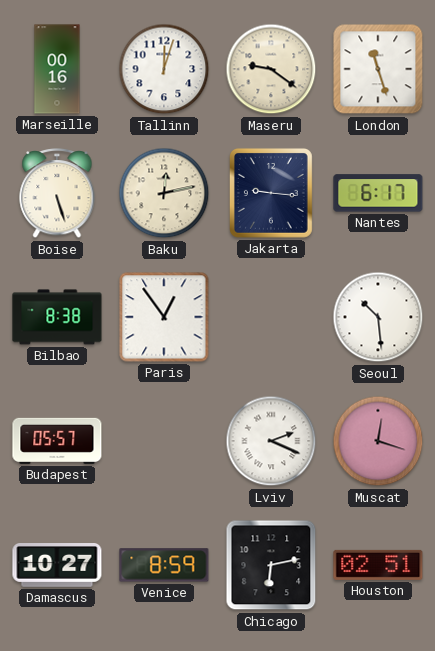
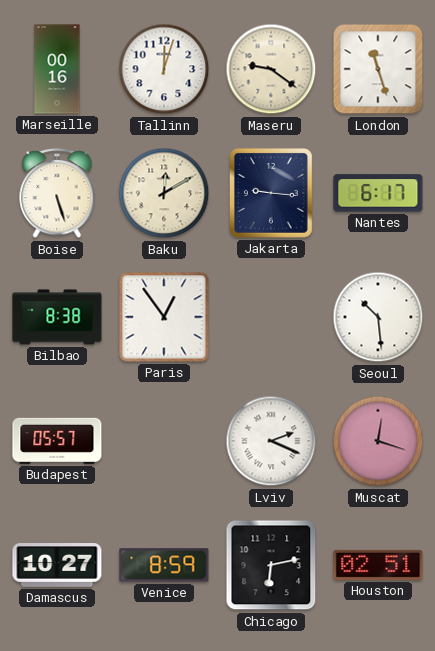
Baku: 12:13 -> 12:10 (164, 193)
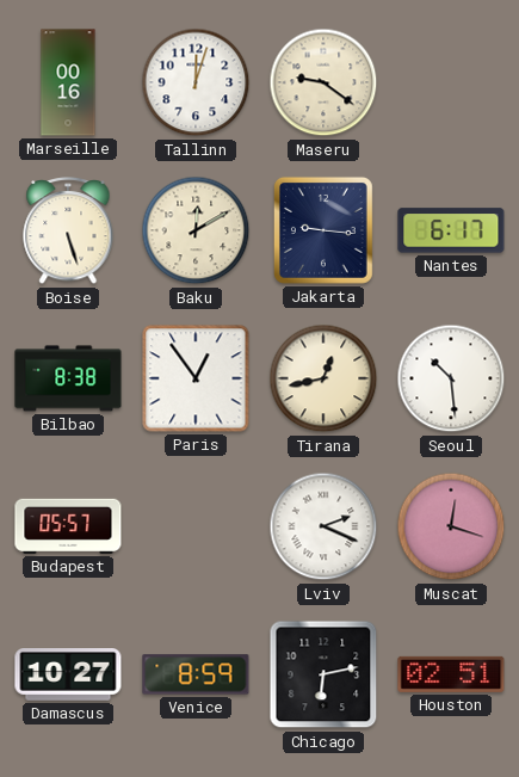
London: 11:27 -> none (378, 69)
Tirana: none -> 12:43 (323, 378)
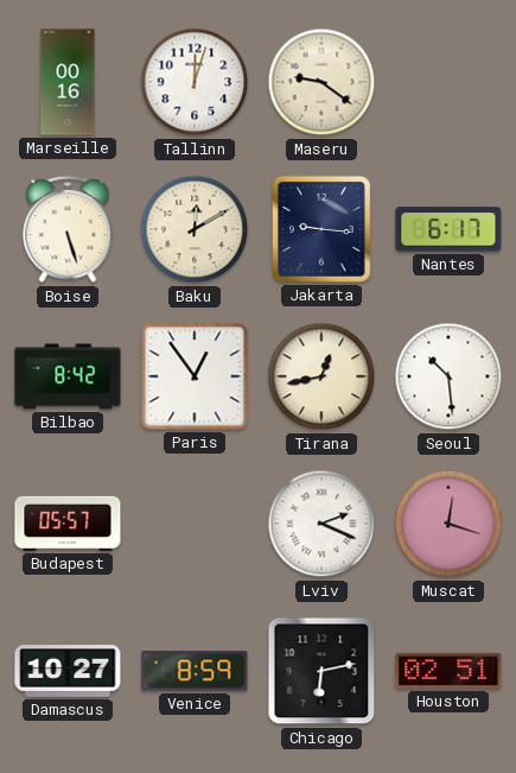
Bilbao: 8:38 -> 8:42 (68, 376)
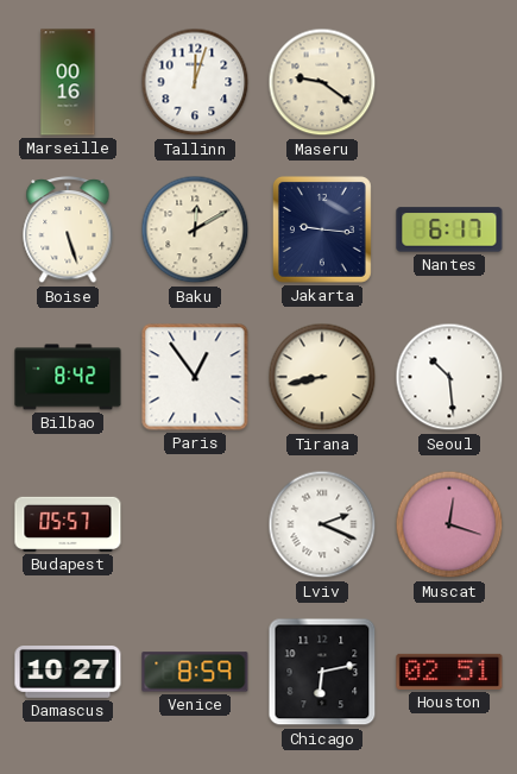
Tirana: 12:43 -> 8:43 (322, 377)
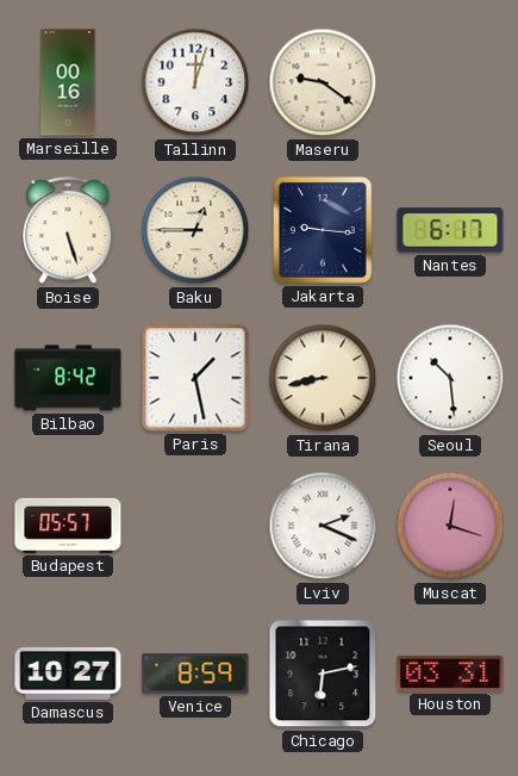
Baku: 12:10 -> 12:45 (195, 230)
Paris: 12:54 -> 1:28 (195, 378)
Houston: 02:51 -> 03:31 (450, 673)
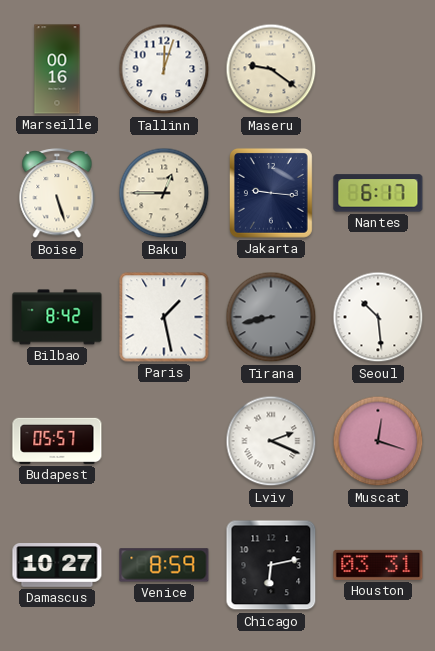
Tirana dial: cream -> grey (271, 317)
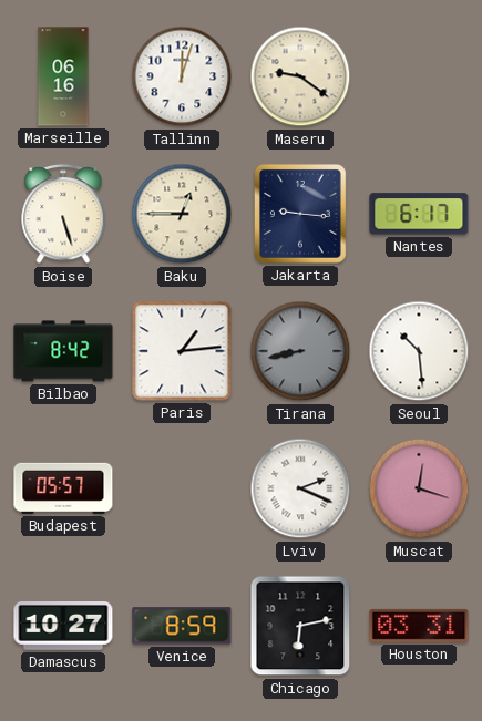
Marseille: 00:16 -> 06:16 (63, 76)
Paris: 1:28 -> 1:14 (182, 351)
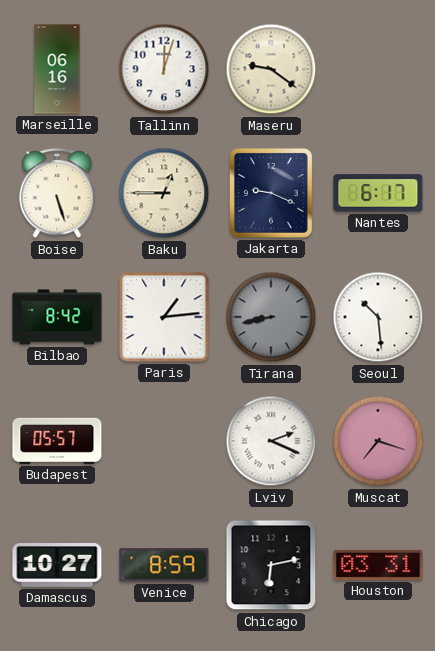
Jakarta: 9:16 -> 9:19 (271, 193)
Muscat: 12:18 -> 7:18 (378, 441)
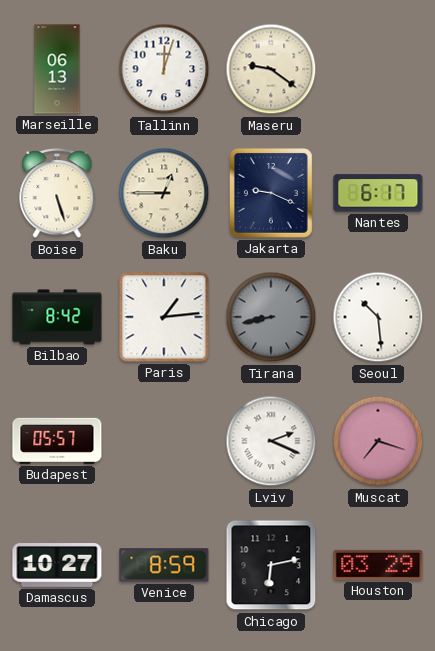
Marseille: 06:16 -> 06:13 (57, 69)
Houston: 03:31 -> 03:29 (378, 565)
